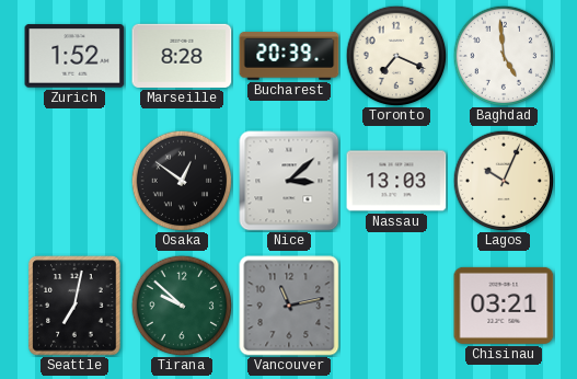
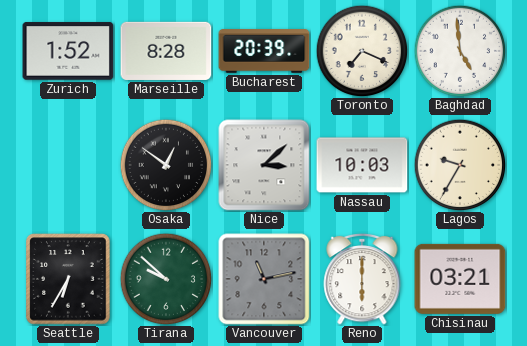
Nassau: 13:03 -> 10:03 (362, 165)
Lagos: 10:04 -> 9:35 (460, 165)
Seattle: 7:02 -> 6:35 (68, 279)
Reno: none -> 6:00 (362, 279)
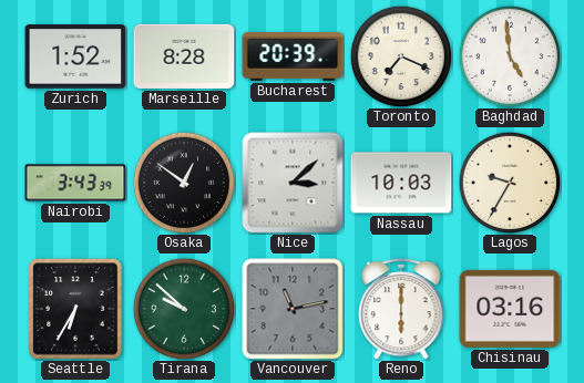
Nairobi: none -> 3:43 (75, 183)
Chisinau: 03:21 -> 03:16 (510, 309)
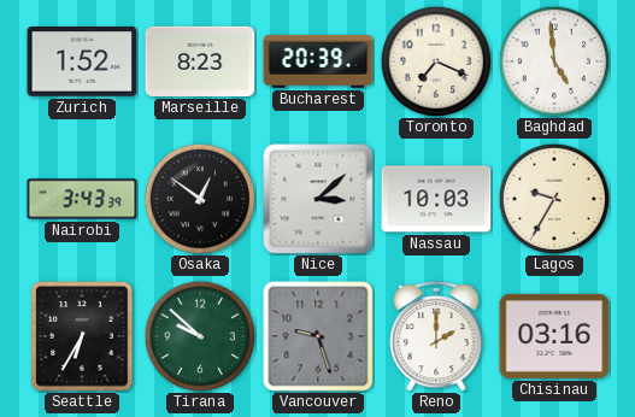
Marseille: 8:28 -> 8:23 (200, 61)
Vancouver: 11:13 -> 9:27 (318, 336)
Reno: 6:00 -> 2:00 (436, 336)
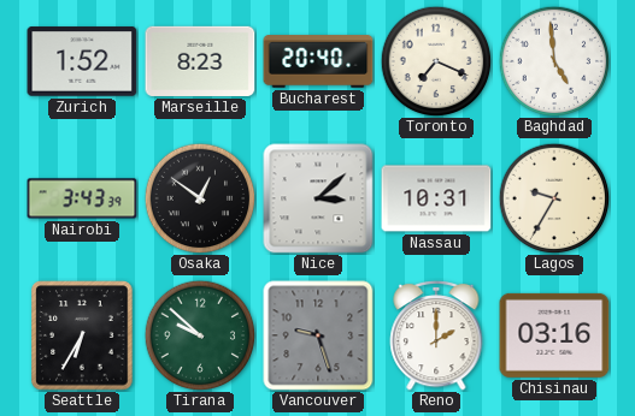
Bucharest: 20:39 -> 20:40 (318, 61)
Nassau: 10:03 -> 10:31 (436, 198)
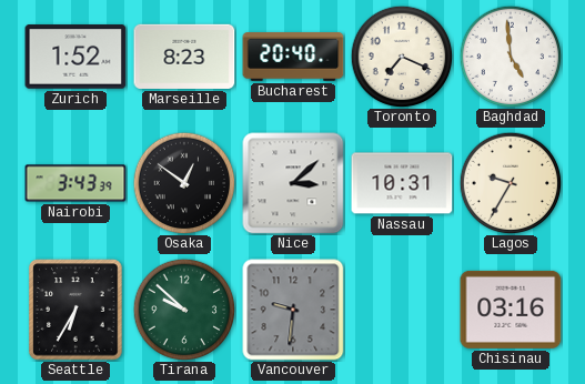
Vancouver: 9:27 -> 9:31 (293, 310)
Reno: 2:00 -> none (436, 335)
